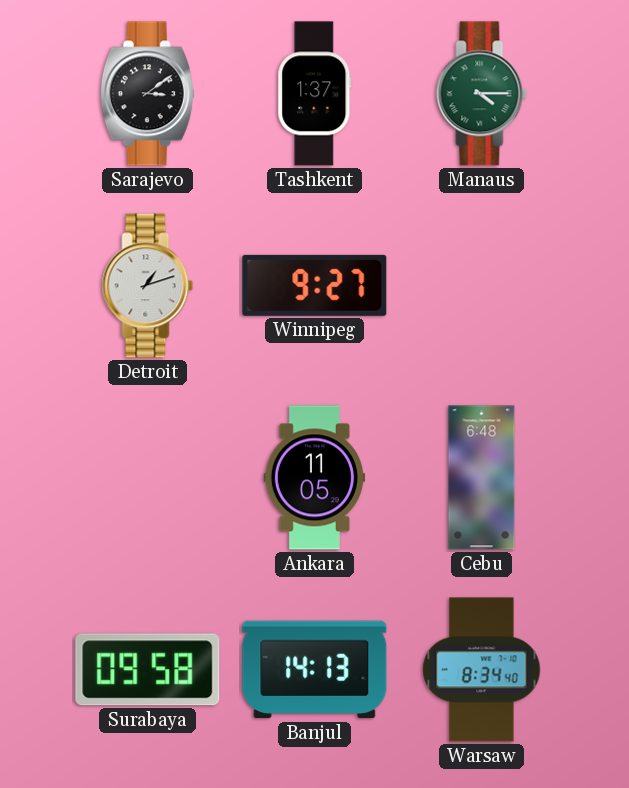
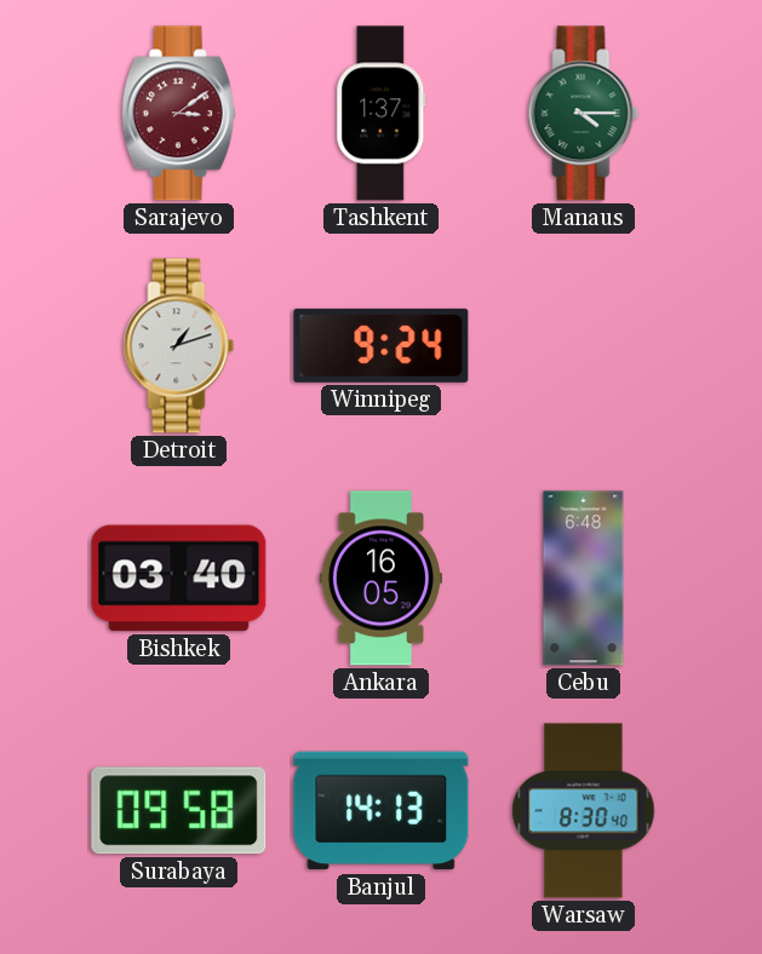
Sarajevo dial: black -> burgundy (178, 114)
Winnipeg: 9:27 -> 9:24 (382, 345)
Bishkek: none -> 03:40 (179, 579)
Ankara: 11:05 -> 16:05 (380, 579)
Warsaw: 8:34 -> 8:30 (584, 811)
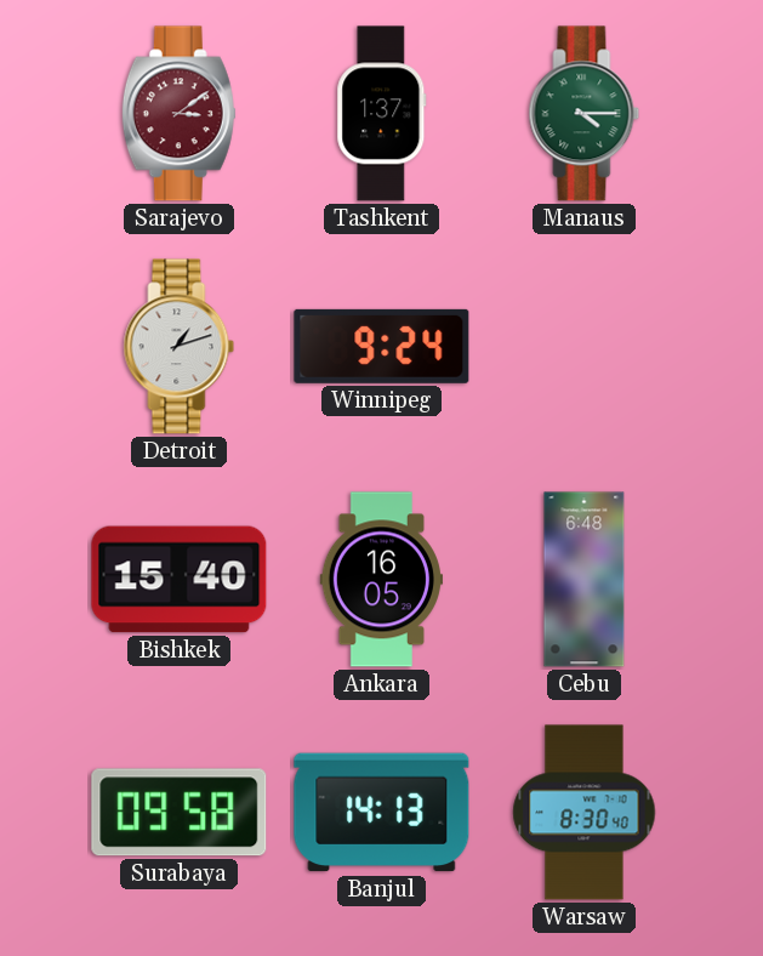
Bishkek: 03:40 -> 15:40 (180, 580)
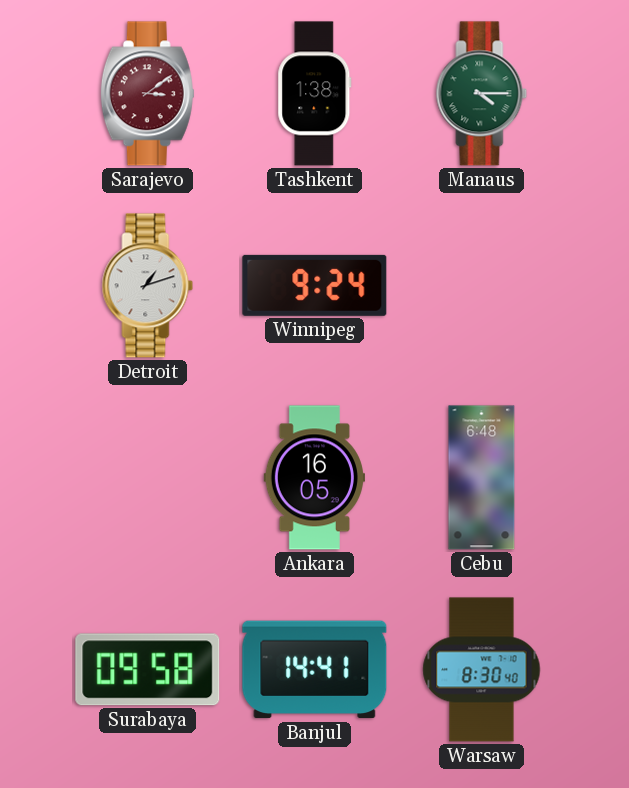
Tashkent: 1:37 -> 1:38 (315, 94)
Bishkek: 15:40 -> none (180, 580)
Banjul: 14:13 -> 14:41 (315, 670)
